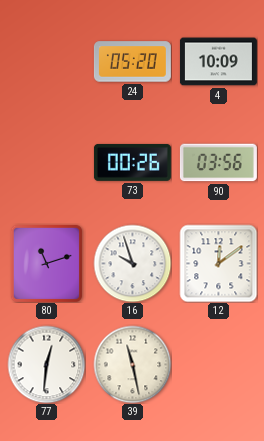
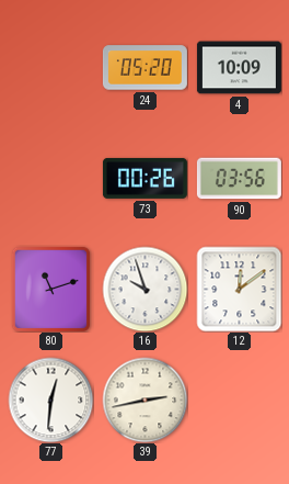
39: 11:28 -> 2:43 (144, 399)
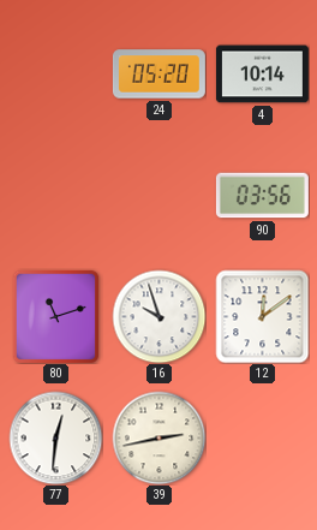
4: 10:09 -> 10:14 (262, 75)
73: 00:26 -> none (144, 178)
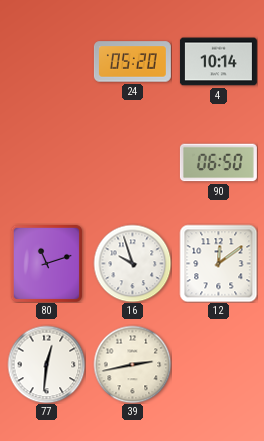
90: 03:56 -> 06:50 (218, 163)
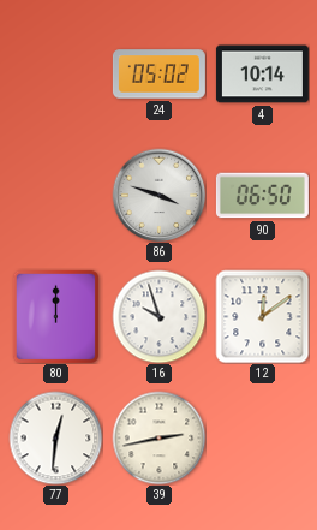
24: 05:20 -> 05:02 (158, 75)
86: none -> 3:48 (158, 195)
80: 11:12 -> 12:00 (55, 316)
